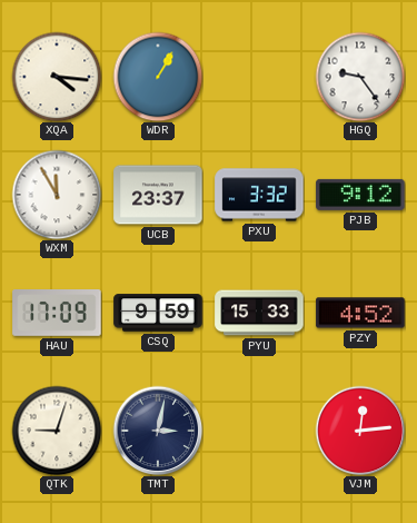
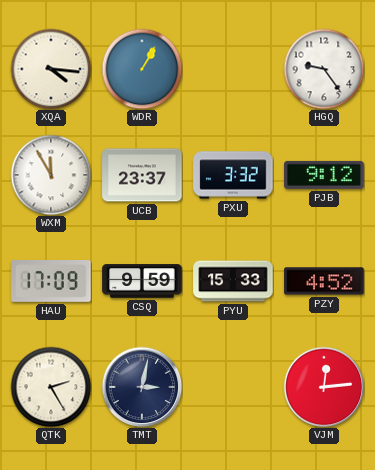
QTK: 9:03 -> 2:25 (51, 387)
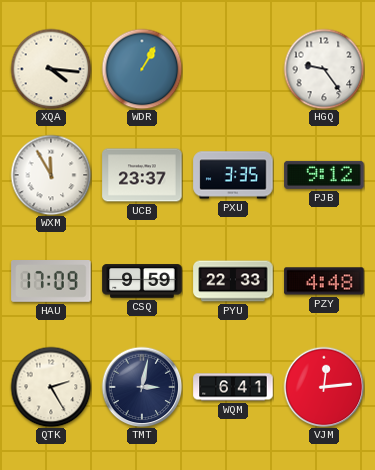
PXU: 3:32 -> 3:35 (233, 175)
PYU: 15:33 -> 22:33 (233, 281)
PZY: 4:52 -> 4:48 (324, 281)
WQM: none -> 6:41 (233, 387)
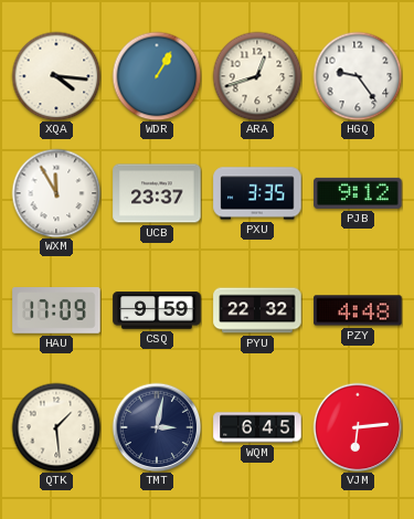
ARA: none -> 12:42 (257, 76)
PYU: 22:33 -> 22:32 (257, 310)
QTK: 2:25 -> 1:29 (56, 427)
WQM: 6:41 -> 6:45 (257, 427)
VJM: 12:14 -> 6:14 (358, 427)
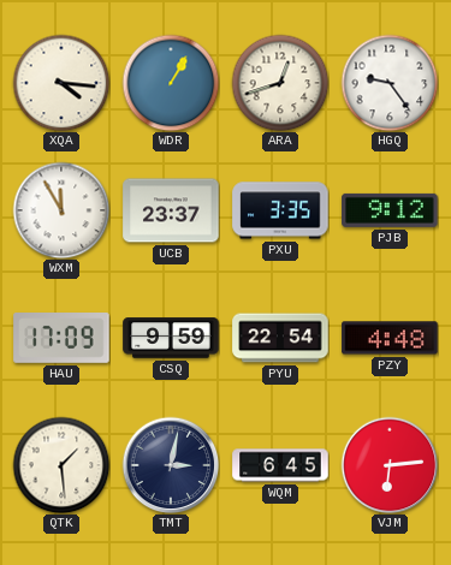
PYU: 22:32 -> 22:54 (280, 338)
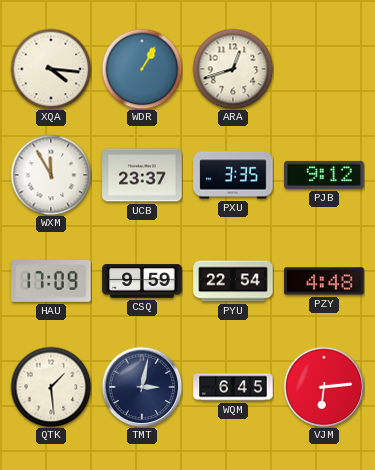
HGQ: 9:24 -> none (390, 83)
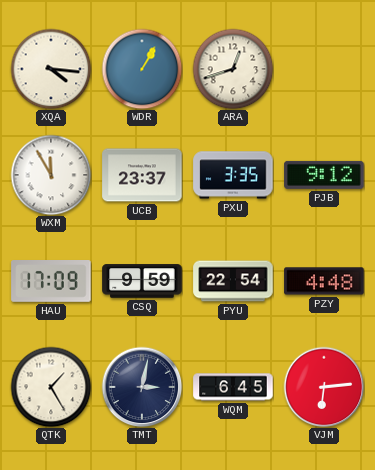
QTK: 1:29 -> 1:25 (51, 387)
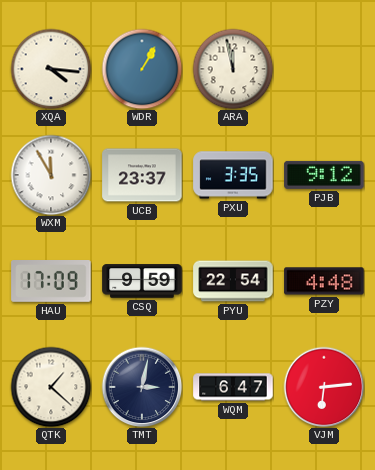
ARA: 12:42 -> 11:58 (233, 69)
QTK: 1:25 -> 1:22 (51, 387)
WQM: 6:45 -> 6:47 (233, 387)
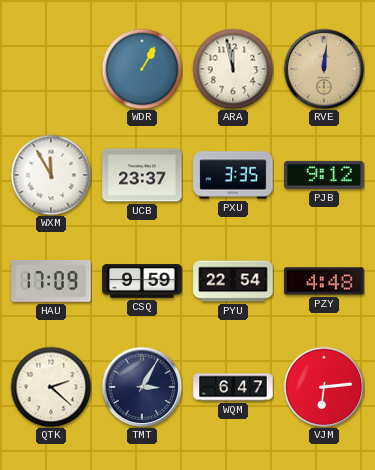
XQA: 4:16 -> none (51, 69)
RVE: none -> 12:01 (324, 69)
QTK: 1:22 -> 2:22 (51, 387)
TMT: 3:02 -> 3:05 (142, 387)
